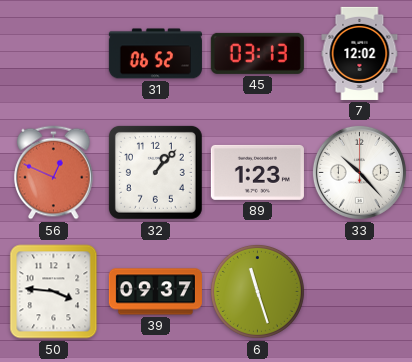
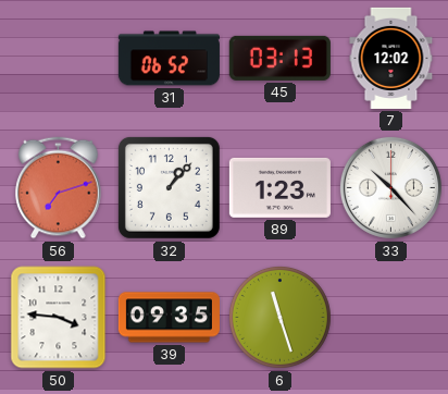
56: 12:49 -> 7:12 (59, 188)
39: 09:37 -> 09:35 (169, 318)
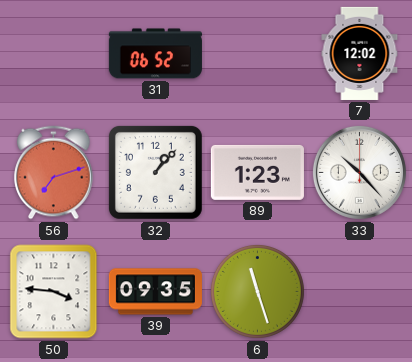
45: 03:13 -> none (279, 58)
